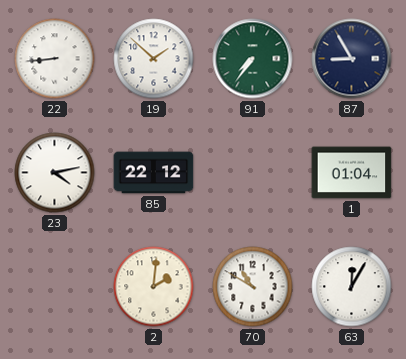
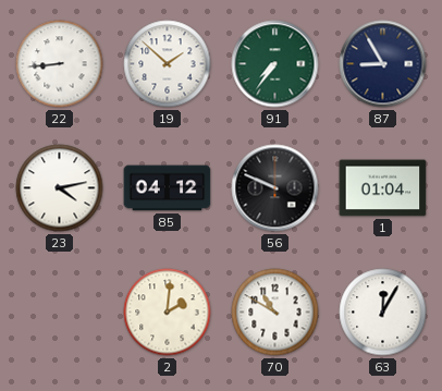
85: 22:12 -> 04:12 (168, 188)
56: none -> 9:49 (275, 188)
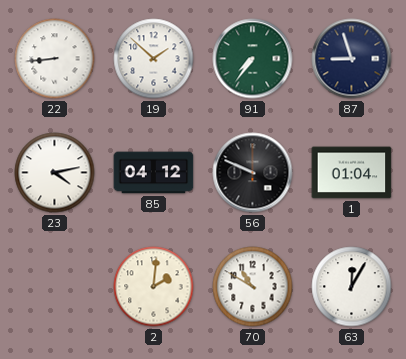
87: 8:55 -> 8:57 (352, 59)
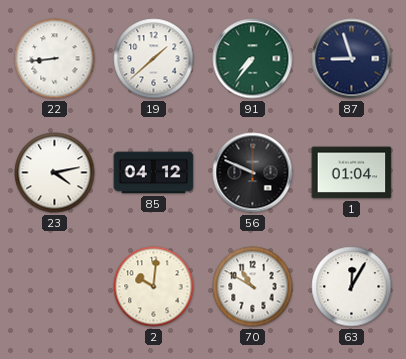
19: 1:52 -> 1:38 (154, 59)
2: 2:01 -> 10:01 (154, 287)
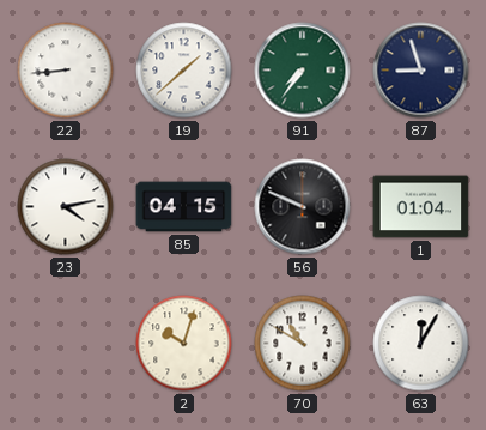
85: 04:12 -> 04:15 (184, 207)
2: 10:01 -> 10:03 (184, 344)
